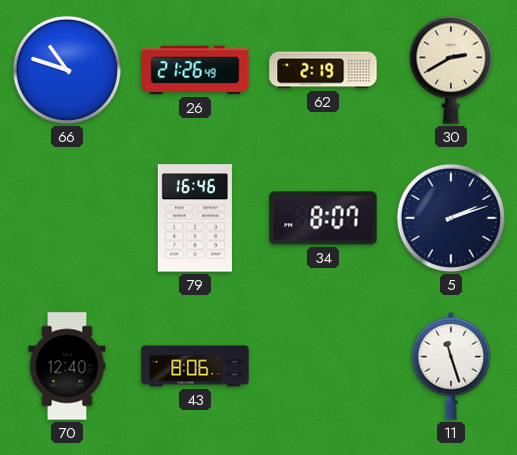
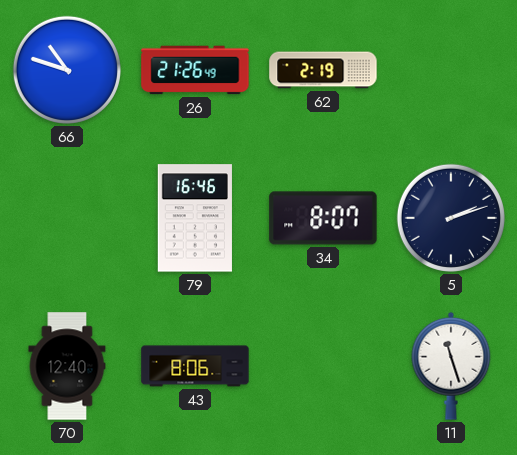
30: 2:40 -> none (451, 70)
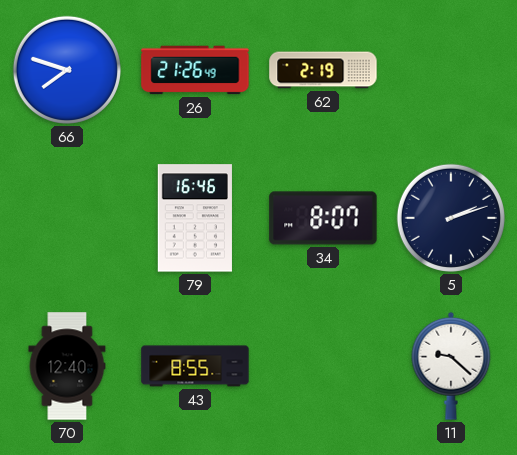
66: 10:48 -> 7:48 (67, 70)
43: 8:06 -> 8:55 (195, 366)
11: 11:27 -> 9:22 (451, 366)
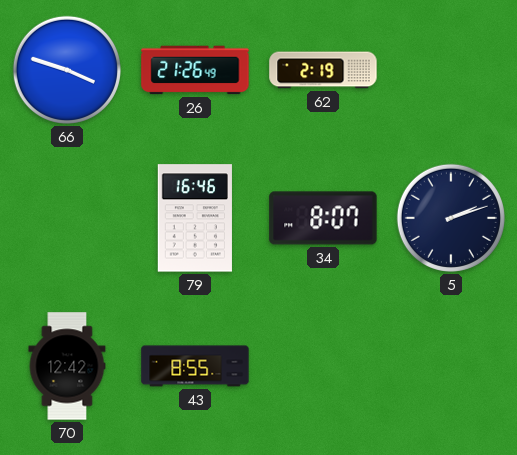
66: 7:48 -> 3:48 (67, 70)
70: 12:40 -> 12:42 (67, 366)
11: 9:22 -> none (451, 366)
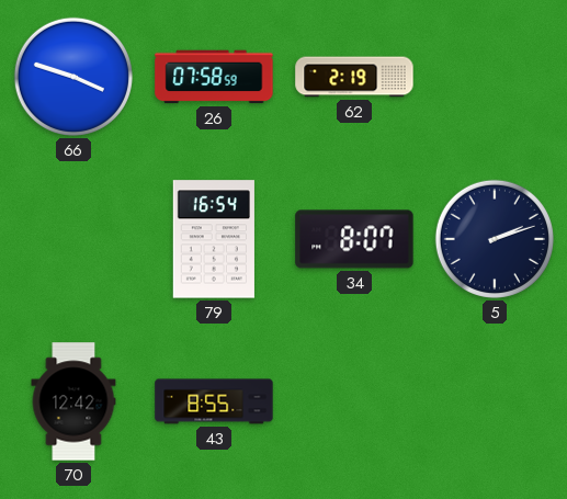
26: 21:26 -> 07:58 (214, 77)
79: 16:46 -> 16:54 (214, 239)
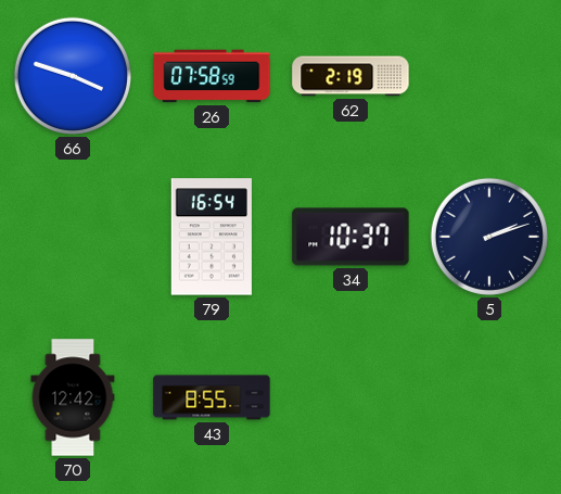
34: 8:07 -> 10:37 (350, 237)
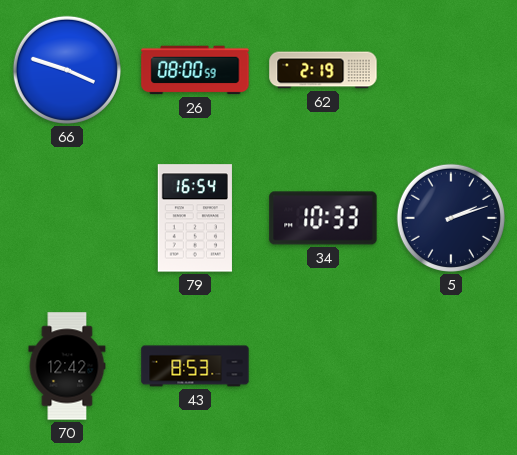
26: 07:58 -> 08:00 (195, 70)
34: 10:37 -> 10:33 (323, 218)
43: 8:55 -> 8:53 (195, 366)
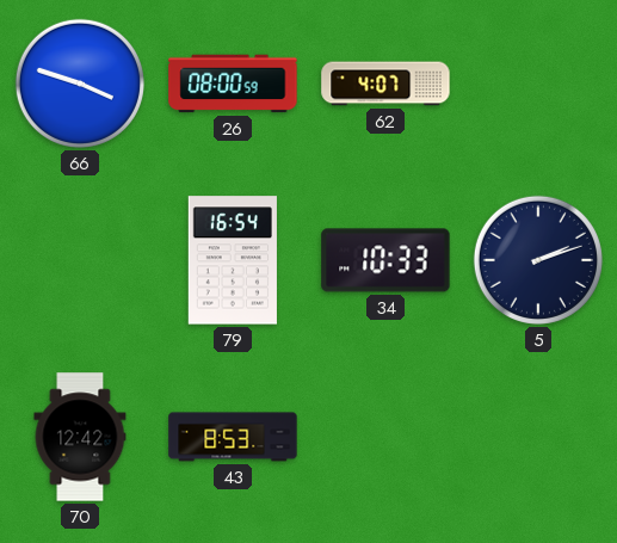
62: 2:19 -> 4:07 (385, 84)
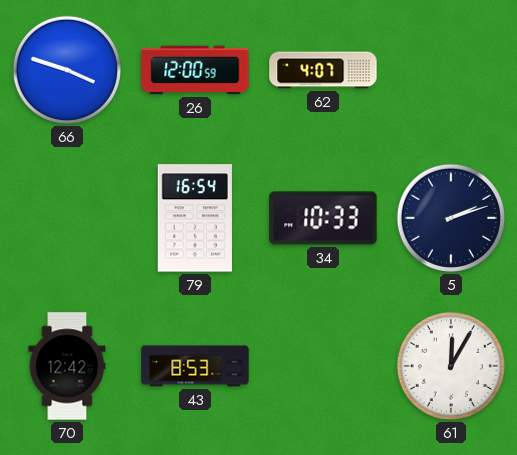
26: 08:00 -> 12:00 (195, 70)
61: none -> 12:05 (451, 366)
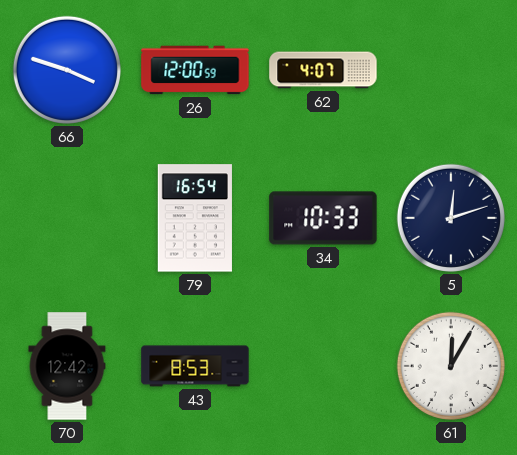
5: 2:12 -> 12:12 (451, 218)
